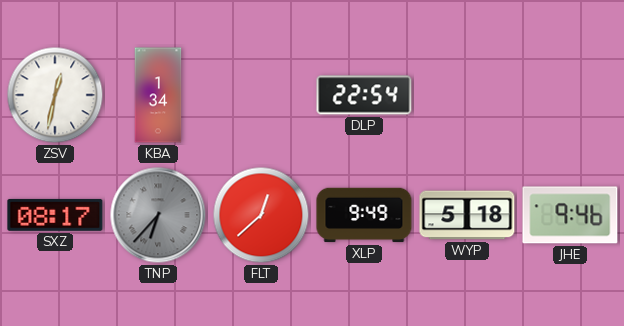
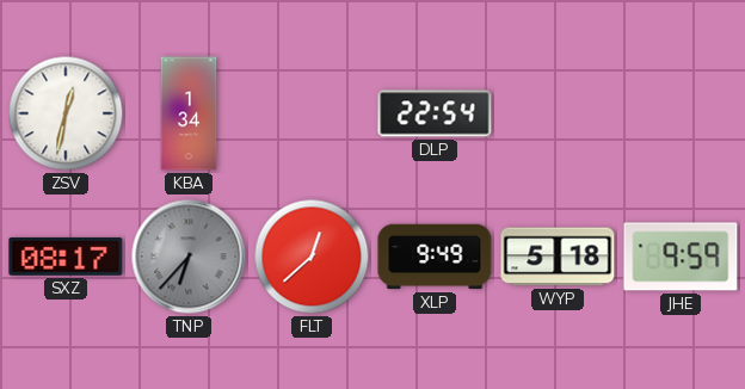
JHE: 9:46 -> 9:59 (681, 257)
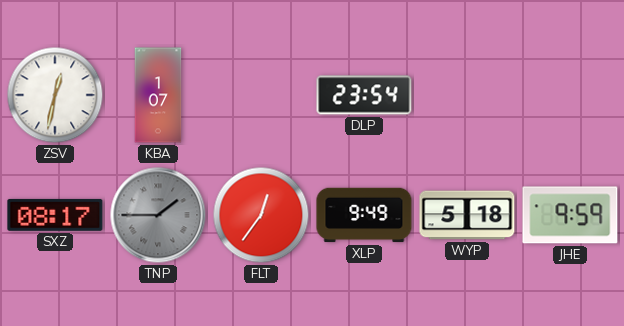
KBA: 1:34 -> 1:07 (158, 95)
DLP: 22:54 -> 23:54 (364, 95)
TNP: 6:37 -> 1:45 (158, 215)
FLT: 12:38 -> 12:36 (261, 215)
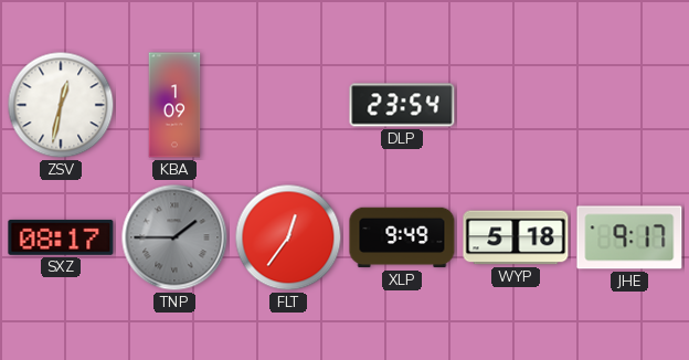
KBA: 1:07 -> 1:09 (174, 105)
JHE: 9:59 -> 9:17 (629, 237)
